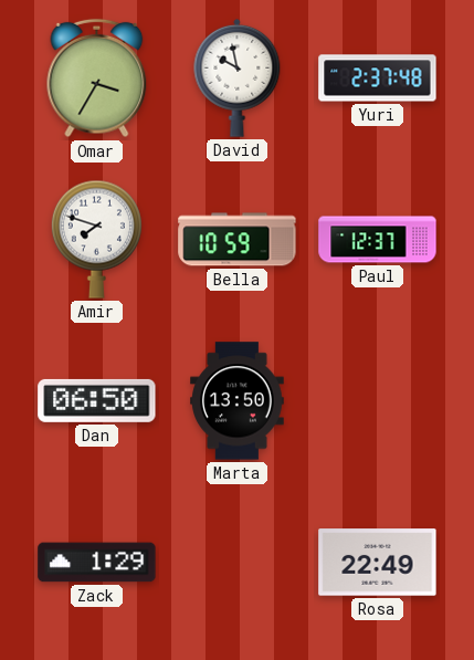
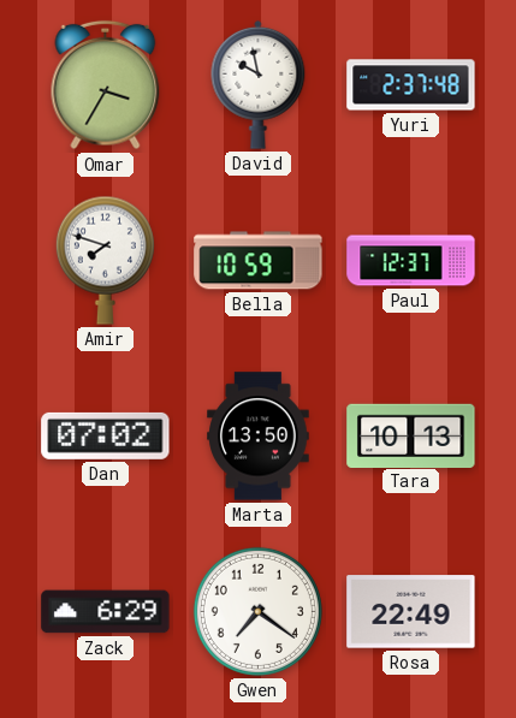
Dan: 06:50 -> 07:02 (106, 435)
Tara: none -> 10:13 (411, 435)
Zack: 1:29 -> 6:29 (106, 612)
Gwen: none -> 7:21 (257, 611)
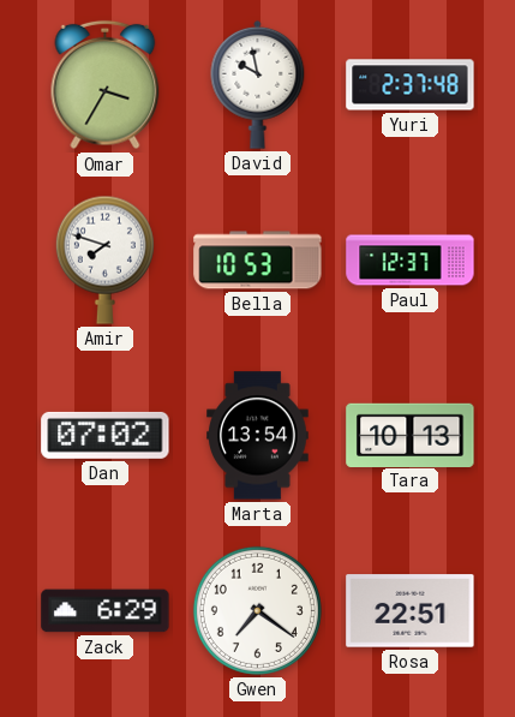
Bella: 10:59 -> 10:53 (258, 261)
Marta: 13:50 -> 13:54 (258, 436)
Rosa: 22:49 -> 22:51 (411, 611)
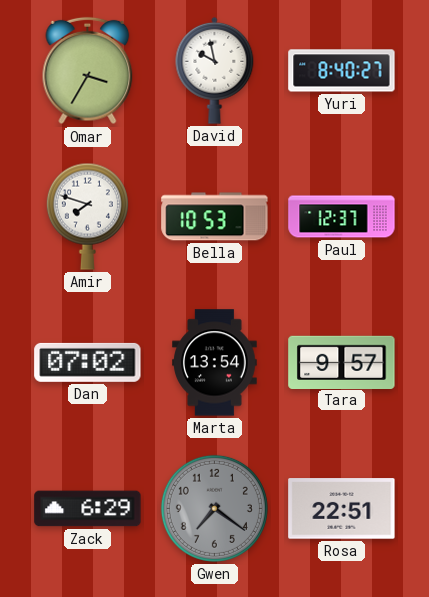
Yuri: 2:37 -> 8:40 (342, 71)
Tara: 10:13 -> 9:57 (342, 362)
Gwen dial: white -> grey (214, 508)
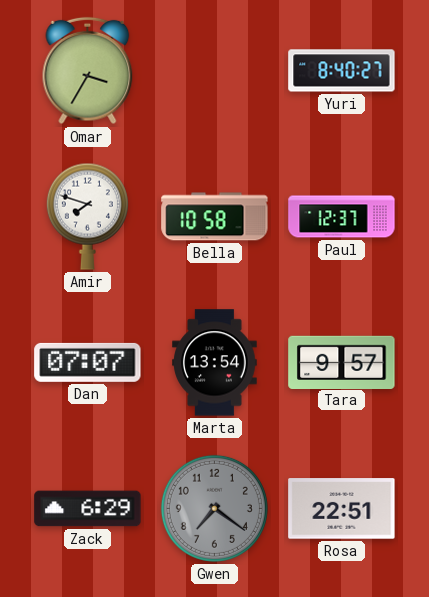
David: 9:58 -> none (215, 70)
Bella: 10:53 -> 10:58 (215, 217)
Dan: 07:02 -> 07:07 (88, 362)
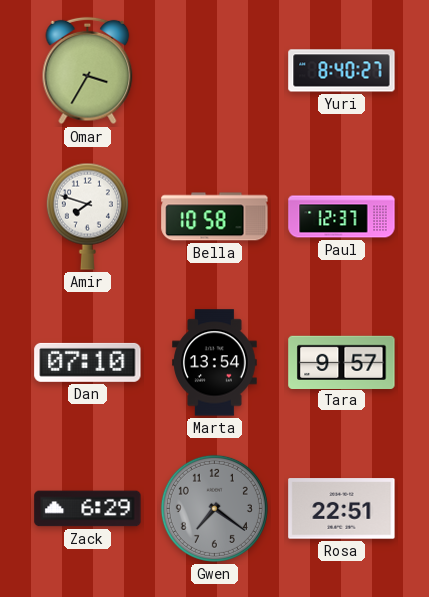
Dan: 07:07 -> 07:10 (88, 362)
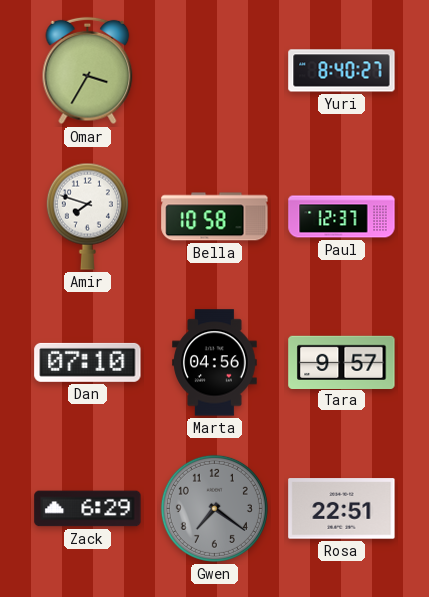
Marta: 13:54 -> 04:56 (215, 363)
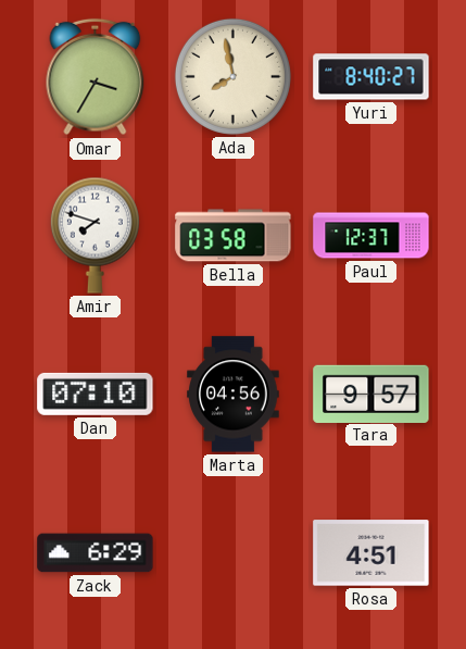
Ada: none -> 7:58 (232, 76)
Bella: 10:58 -> 03:58 (234, 236)
Gwen: 7:21 -> none (214, 508)
Rosa: 22:51 -> 4:51 (371, 553)
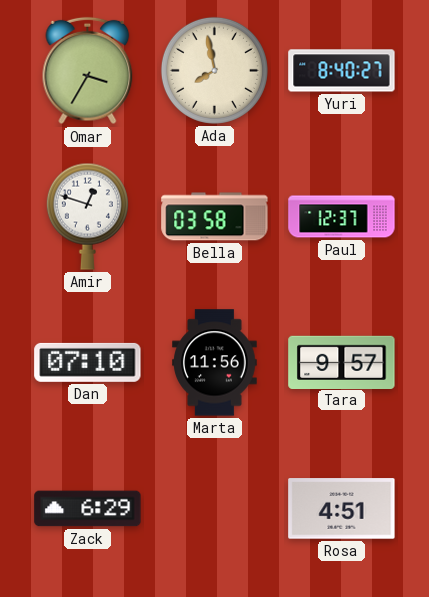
Amir: 7:48 -> 12:48 (87, 216)
Marta: 04:56 -> 11:56 (215, 363)
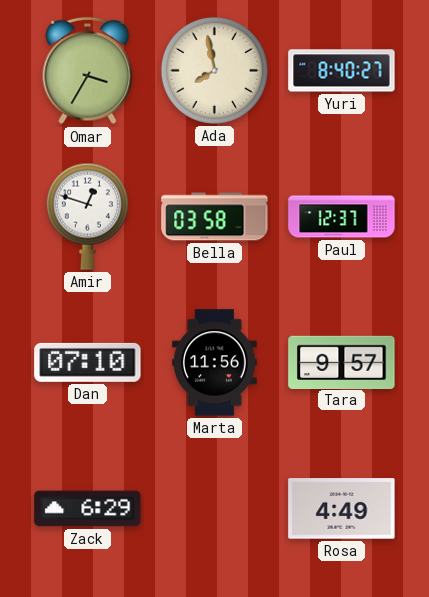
Rosa: 4:51 -> 4:49 (342, 509)
